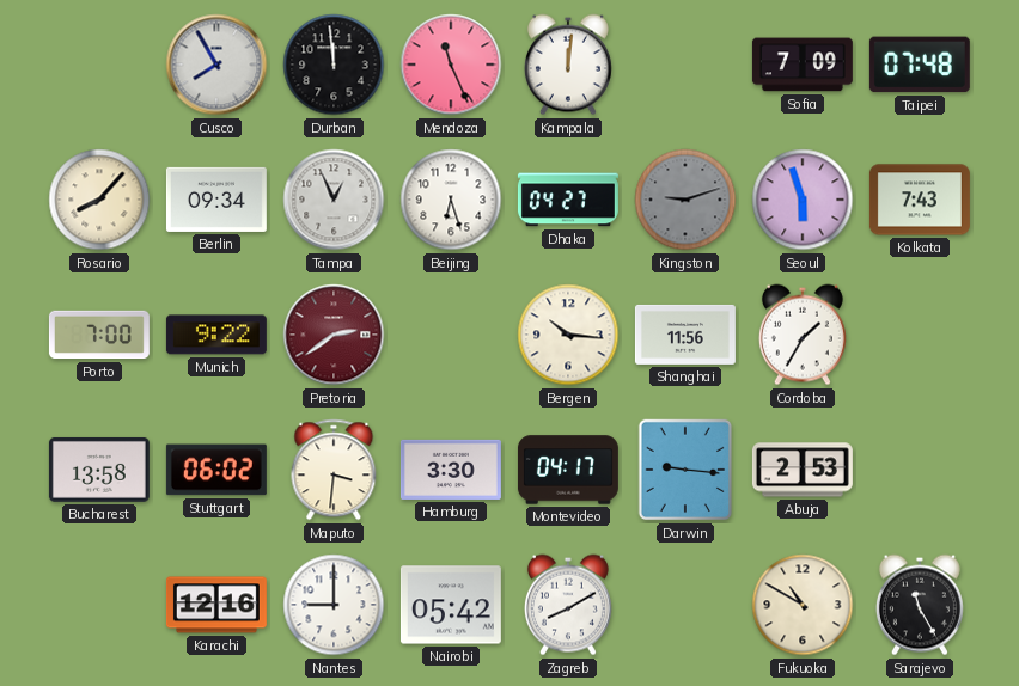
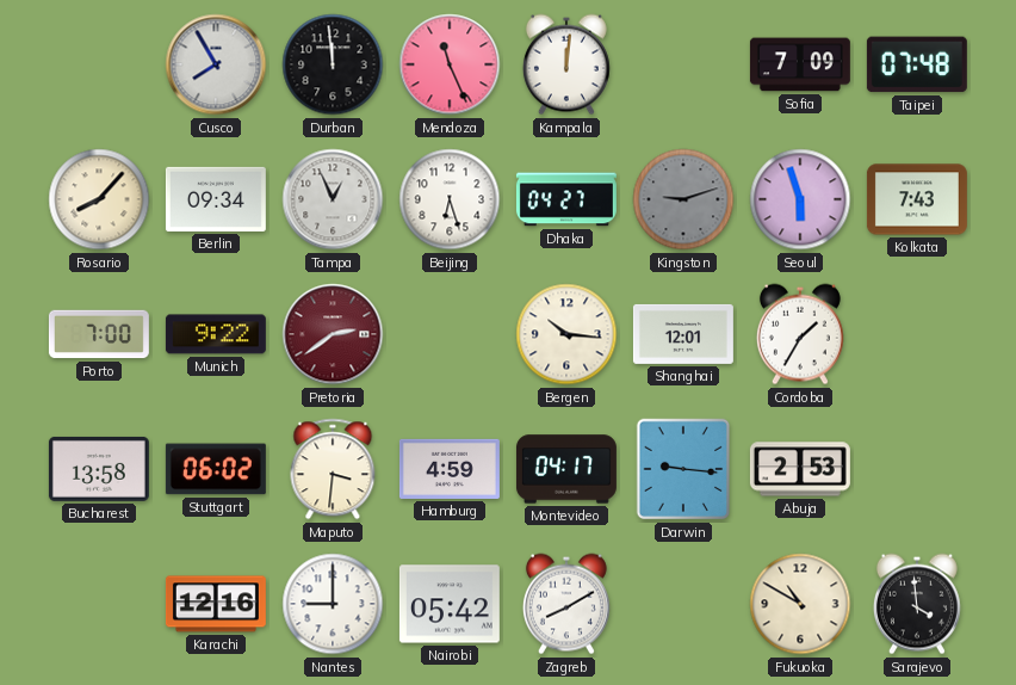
Shanghai: 11:56 -> 12:01 (683, 334)
Hamburg: 3:30 -> 4:59 (450, 469)
Sarajevo: 11:25 -> 3:59 (917, 604)
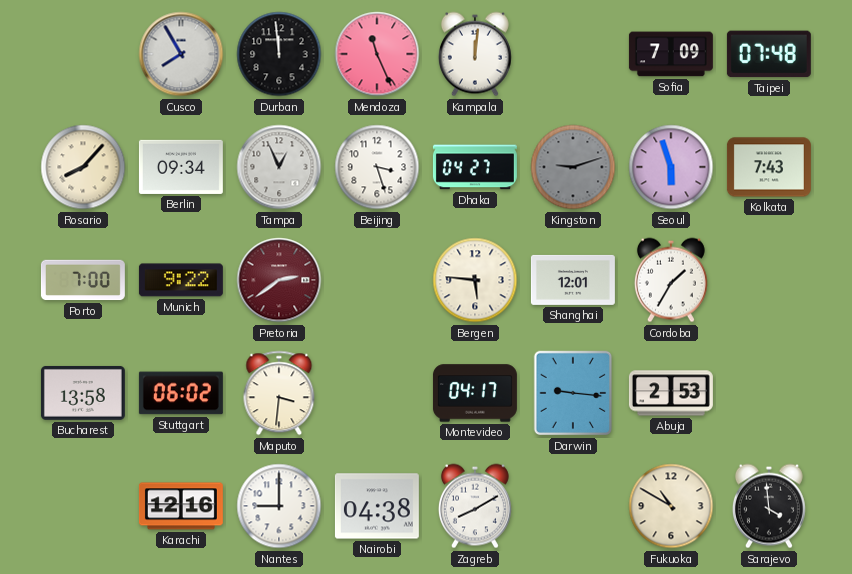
Beijing: 6:27 -> 3:27 (377, 167)
Bergen: 10:16 -> 5:46 (475, 280)
Hamburg: 4:59 -> none (450, 469)
Nairobi: 05:42 -> 04:38 (377, 506)
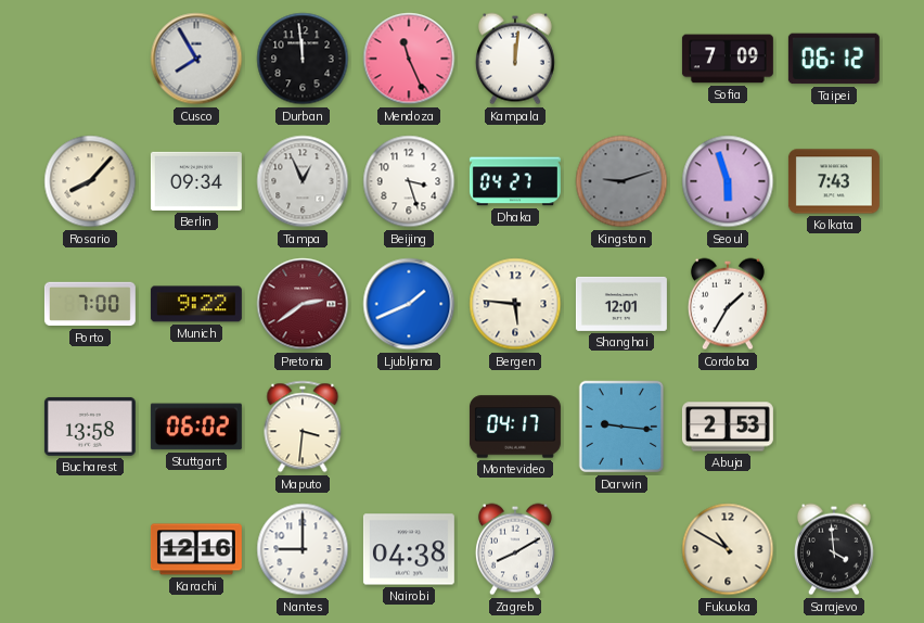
Taipei: 07:48 -> 06:12 (834, 59)
Ljubljana: none -> 1:41 (409, 304)
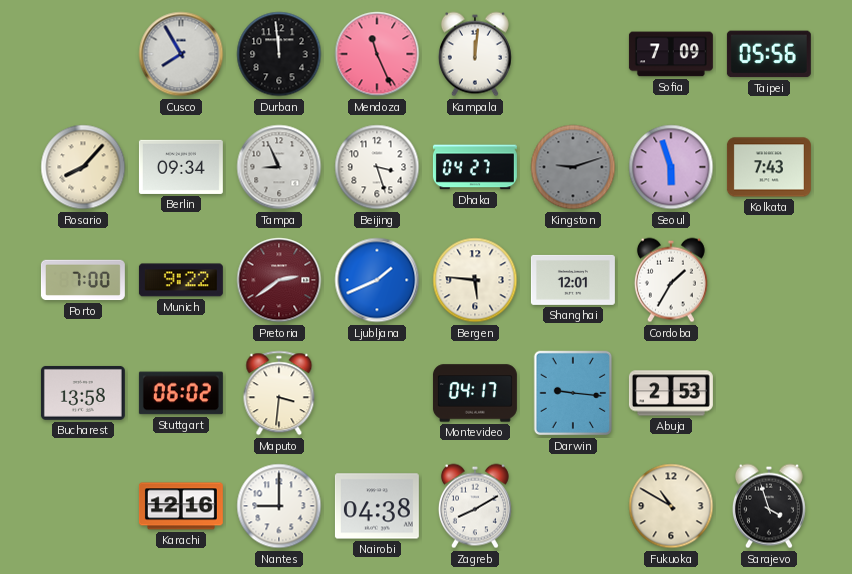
Taipei: 06:12 -> 05:56 (769, 54)
Tampa: 12:56 -> 8:56 (279, 167)
Sarajevo: 3:59 -> 3:57 (769, 506)
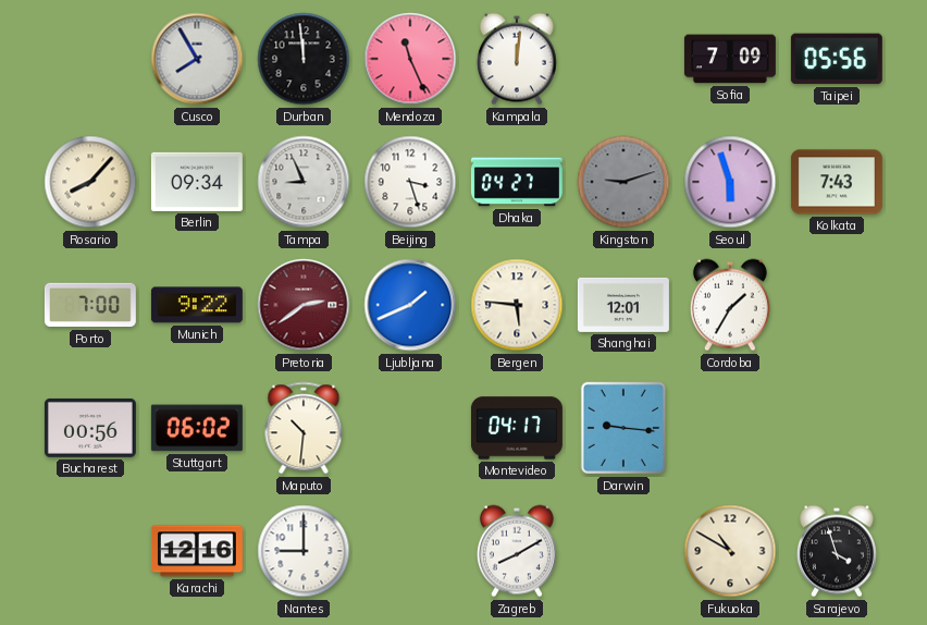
Bucharest: 13:58 -> 00:56 (90, 428)
Maputo: 3:31 -> 10:31 (304, 428)
Abuja: 2:53 -> none (671, 393)
Nairobi: 04:38 -> none (377, 506)
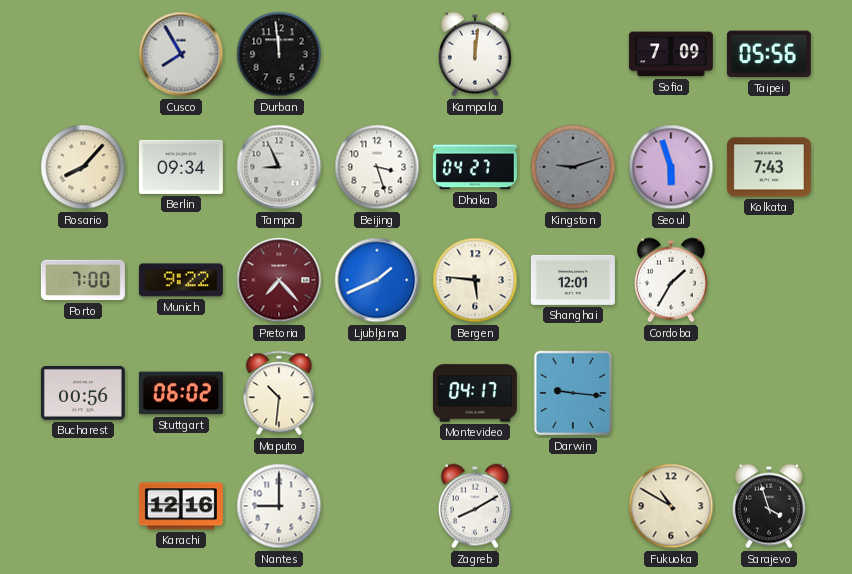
Mendoza: 11:26 -> none (410, 59)
Pretoria: 2:39 -> 7:23 (279, 280)
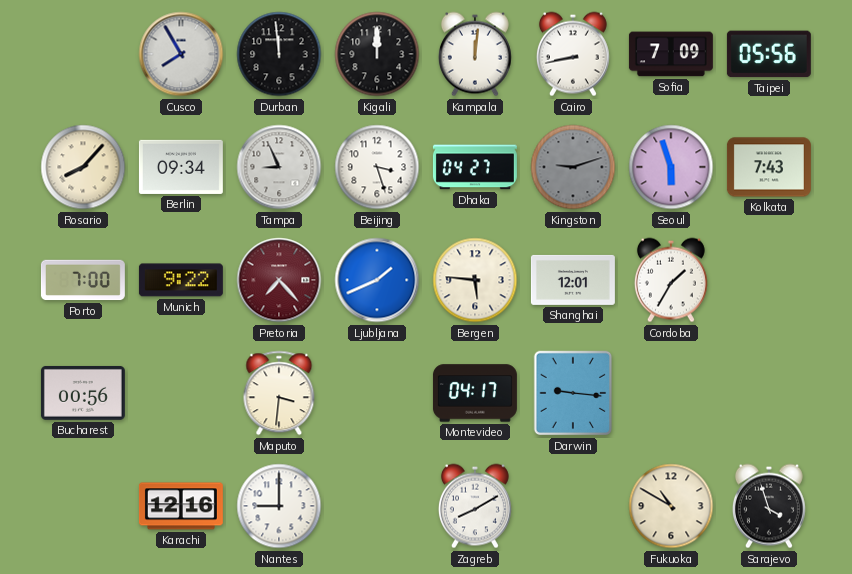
Kigali: none -> 12:00 (377, 54)
Cairo: none -> 8:43 (573, 54)
Stuttgart: 06:02 -> none (181, 393)
Maputo: 10:31 -> 3:31 (279, 393)
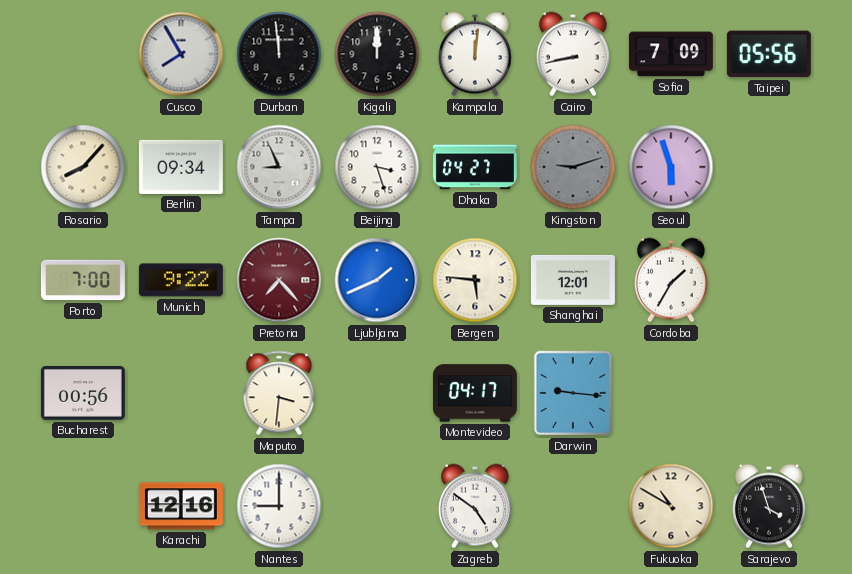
Kolkata: 7:43 -> none (769, 167)
Zagreb: 8:10 -> 4:51 (475, 506)
